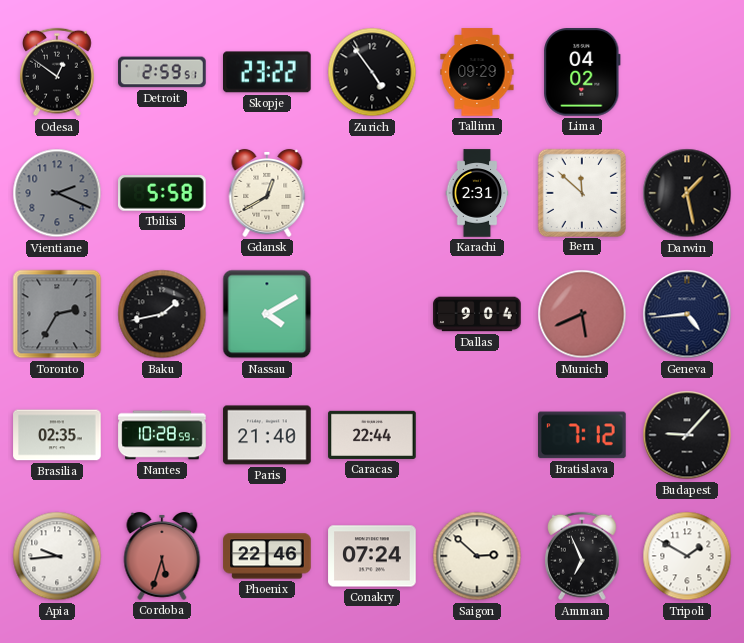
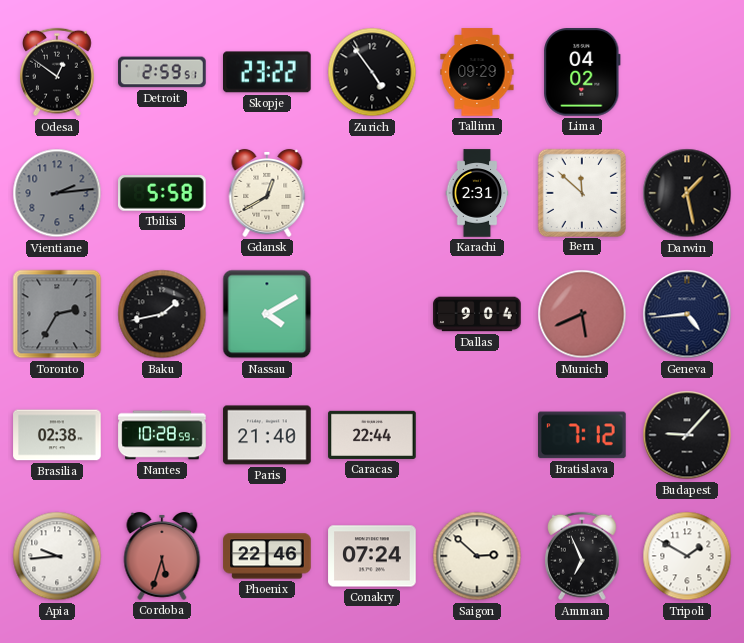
Vientiane: 2:19 -> 2:14 (57, 193)
Brasilia: 02:35 -> 02:38 (57, 435)
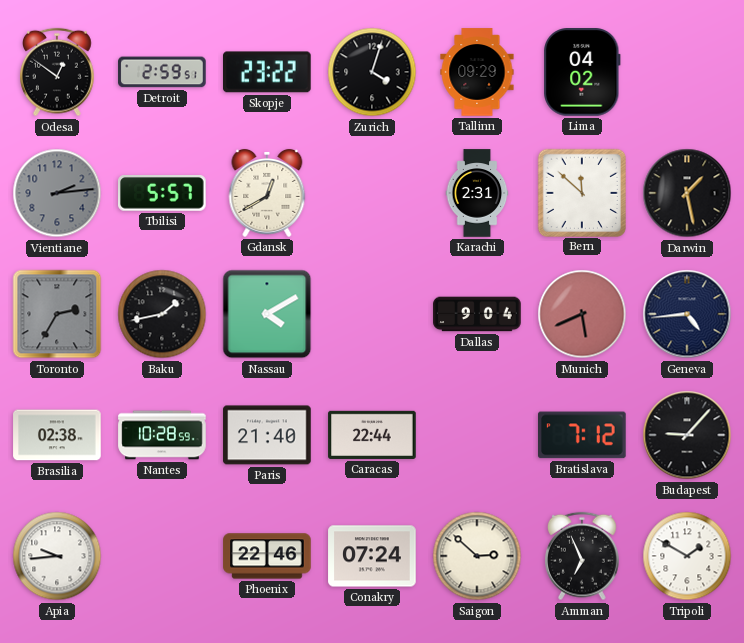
Zurich: 4:54 -> 4:03 (372, 72)
Tbilisi: 5:58 -> 5:57 (162, 193)
Cordoba: 5:33 -> none (162, 556)
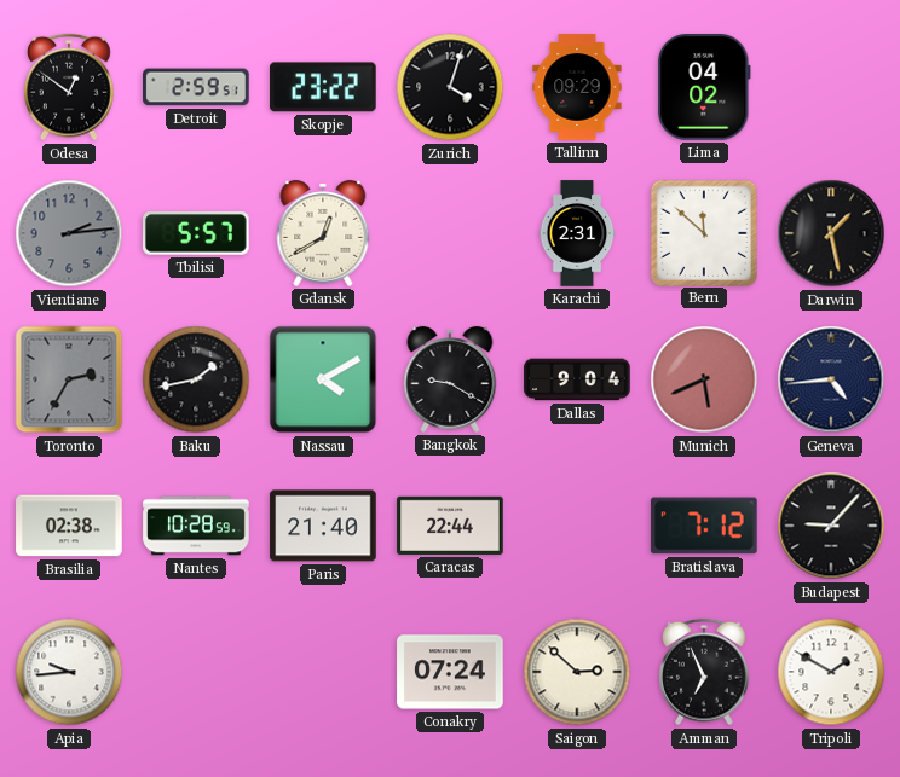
Bangkok: none -> 9:20 (450, 379)
Phoenix: 22:46 -> none (267, 556)
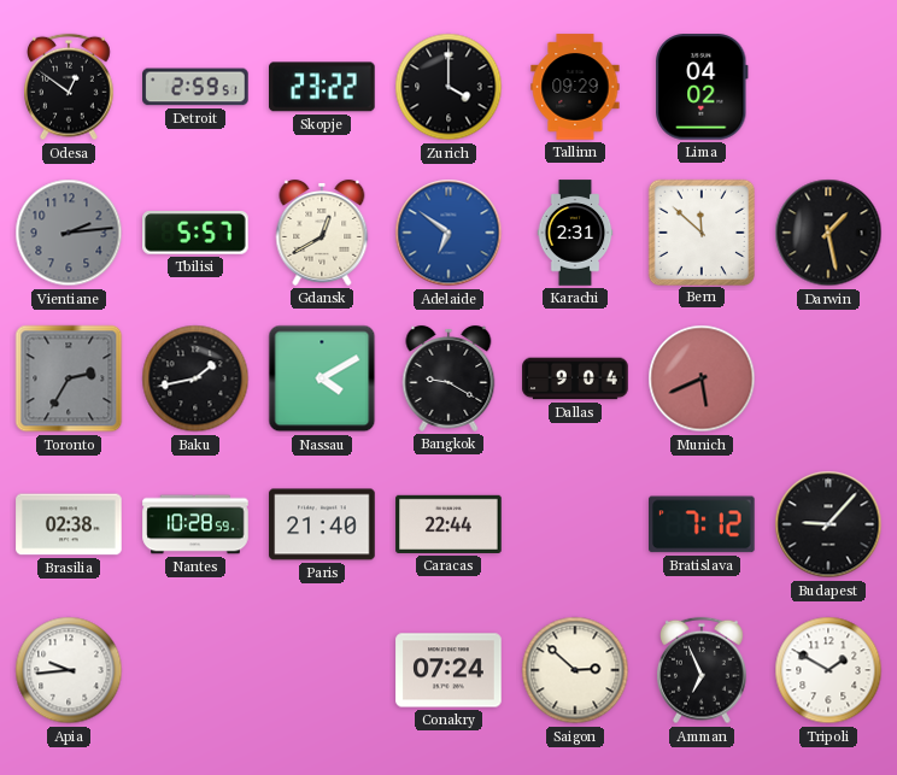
Zurich: 4:03 -> 4:00 (448, 87)
Adelaide: none -> 6:51 (448, 233)
Geneva: 4:44 -> none (831, 379)
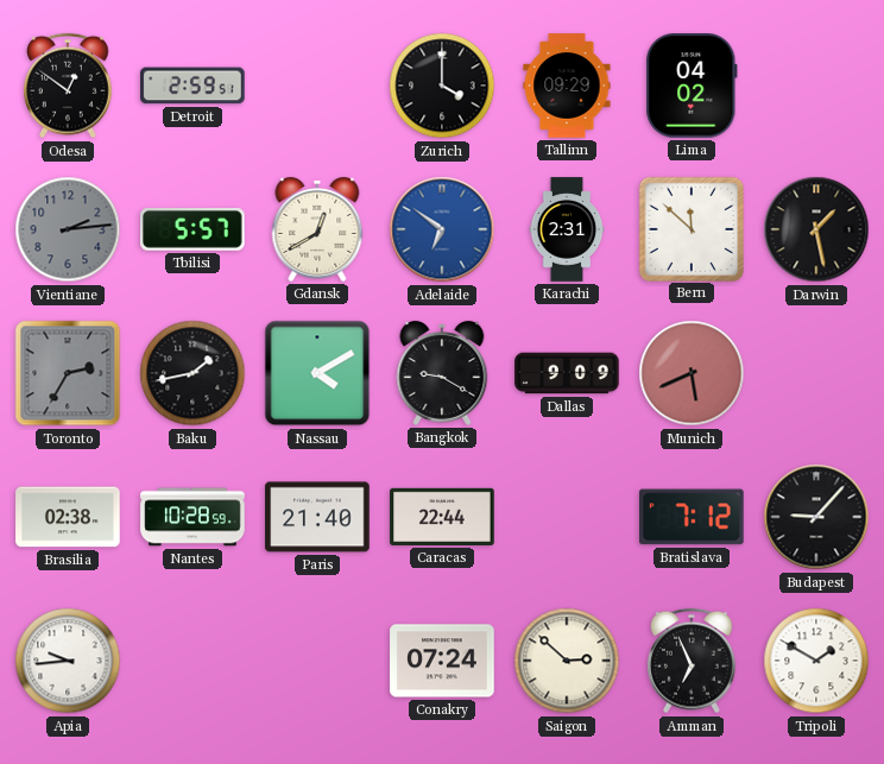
Skopje: 23:22 -> none (323, 87)
Dallas: 9:04 -> 9:09 (567, 373)
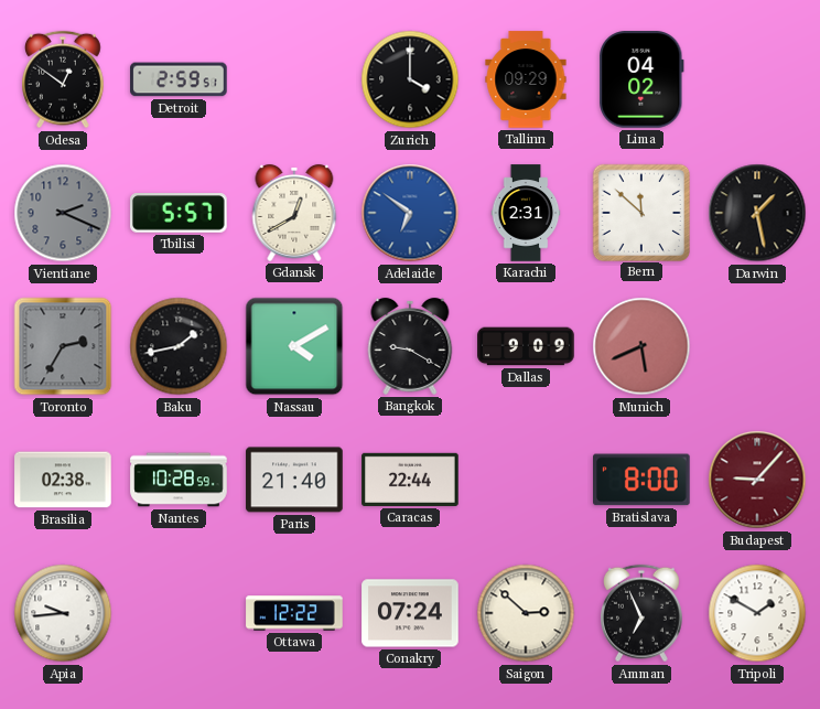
Vientiane: 2:14 -> 2:19 (63, 213)
Bratislava: 7:12 -> 8:00 (643, 480)
Budapest dial: black -> burgundy (757, 480)
Ottawa: none -> 12:22 (294, 613)
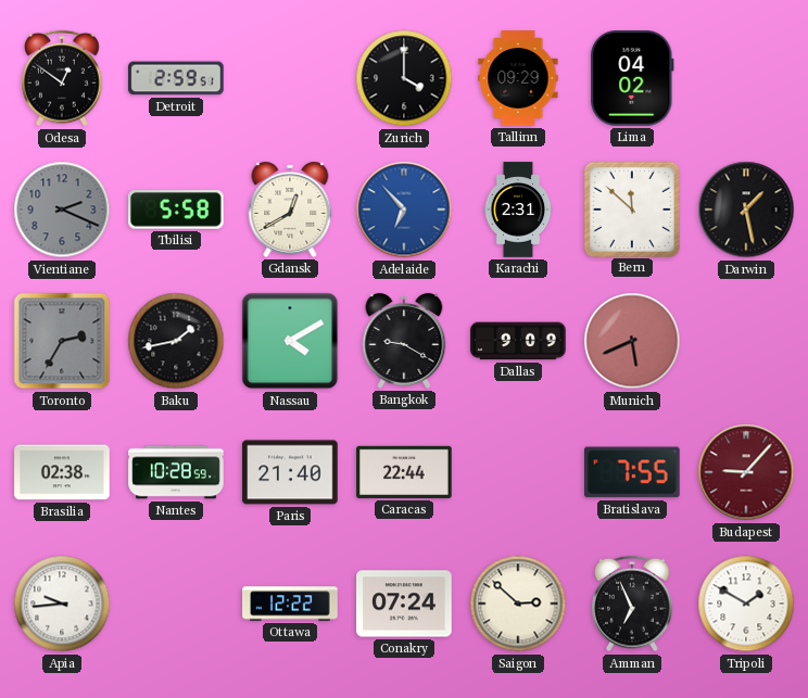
Tbilisi: 5:57 -> 5:58 (176, 210)
Adelaide: 6:51 -> 6:53 (404, 210)
Bratislava: 8:00 -> 7:55 (633, 472)
